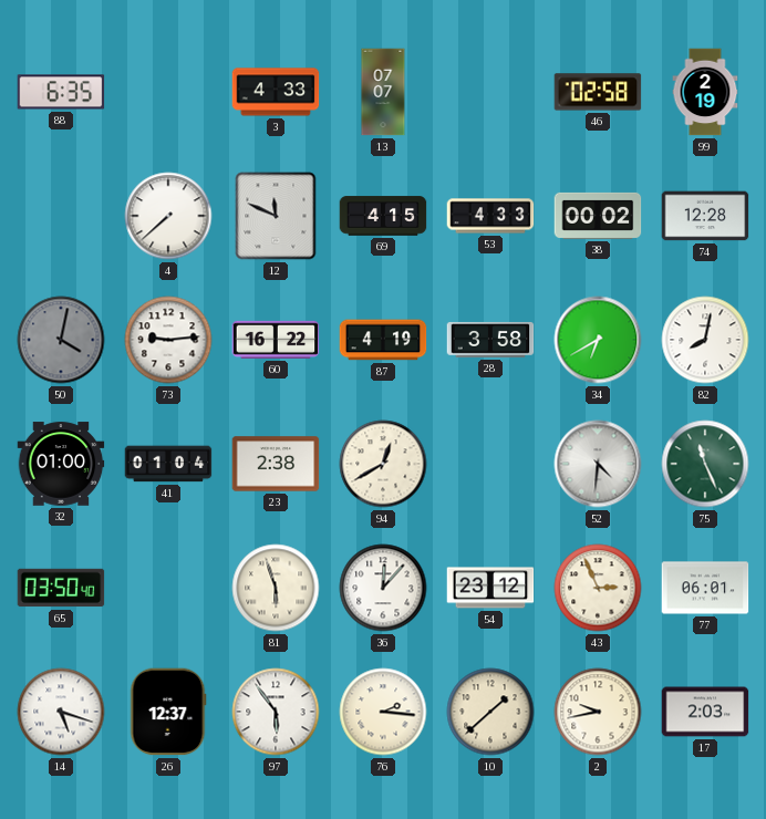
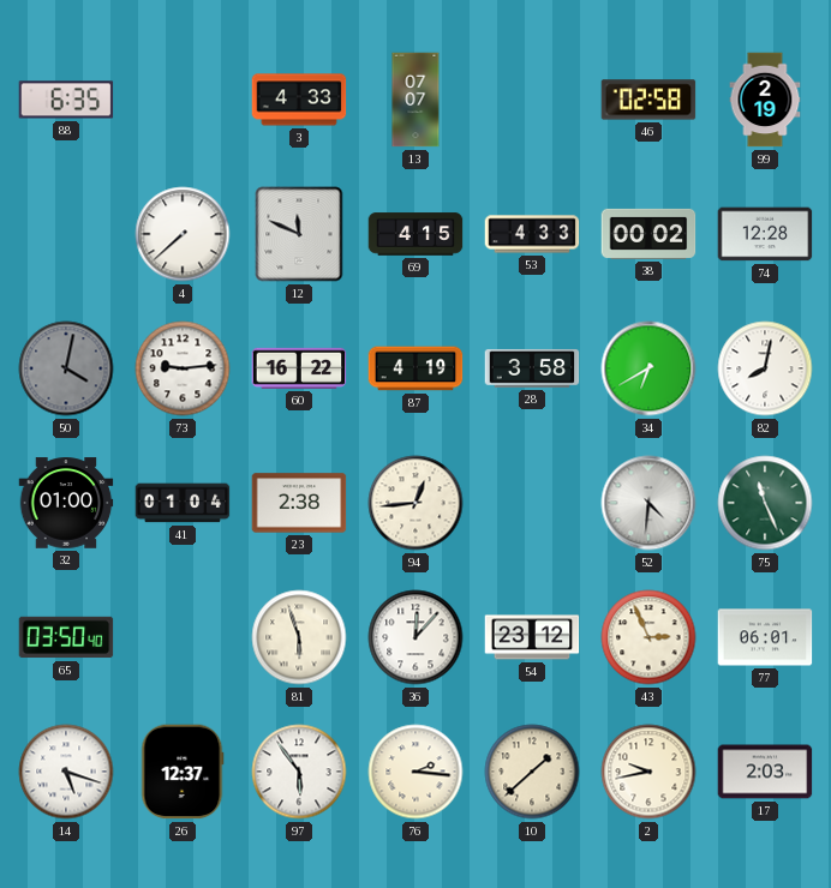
94: 12:40 -> 12:44 (416, 503)
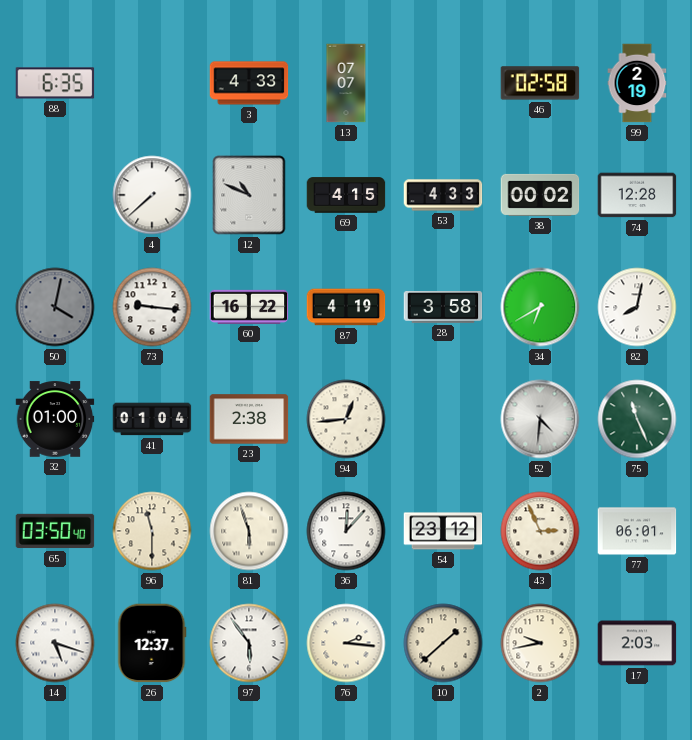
12: 11:49 -> 10:49 (249, 195)
73: 9:14 -> 9:16 (152, 307)
96: none -> 11:30 (152, 531)
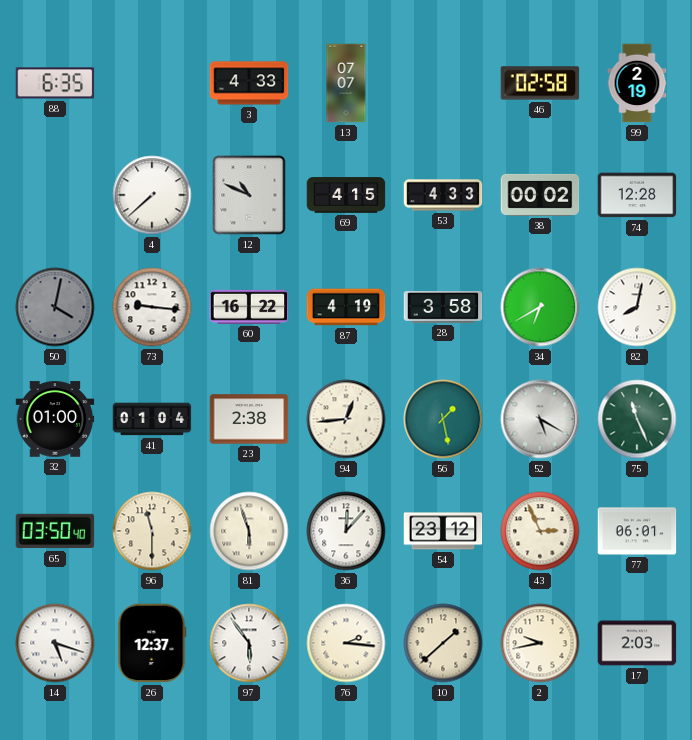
56: none -> 1:28 (443, 419)
52: 4:31 -> 5:20 (540, 419)
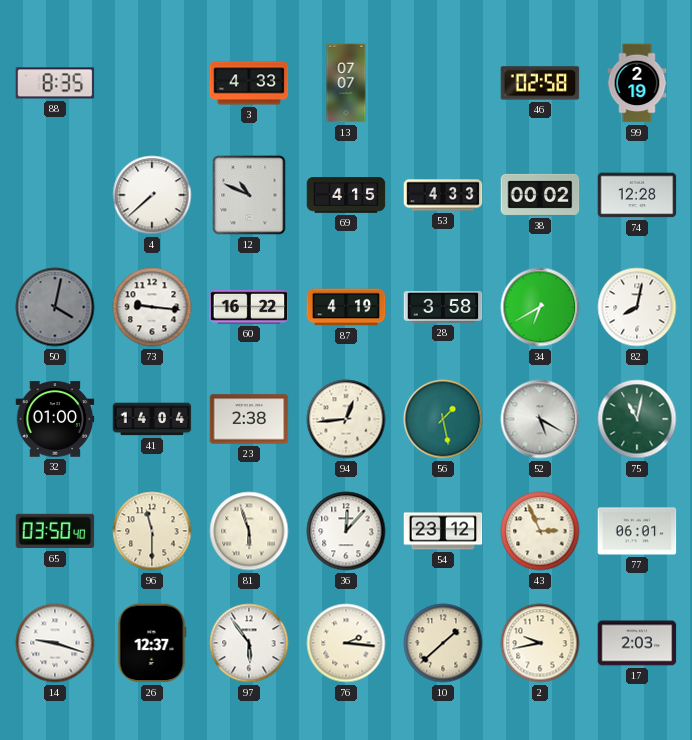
88: 6:35 -> 8:35 (55, 83)
41: 01:04 -> 14:04 (152, 419)
75: 11:26 -> 11:02 (637, 419)
14: 5:18 -> 9:18 (55, 643)
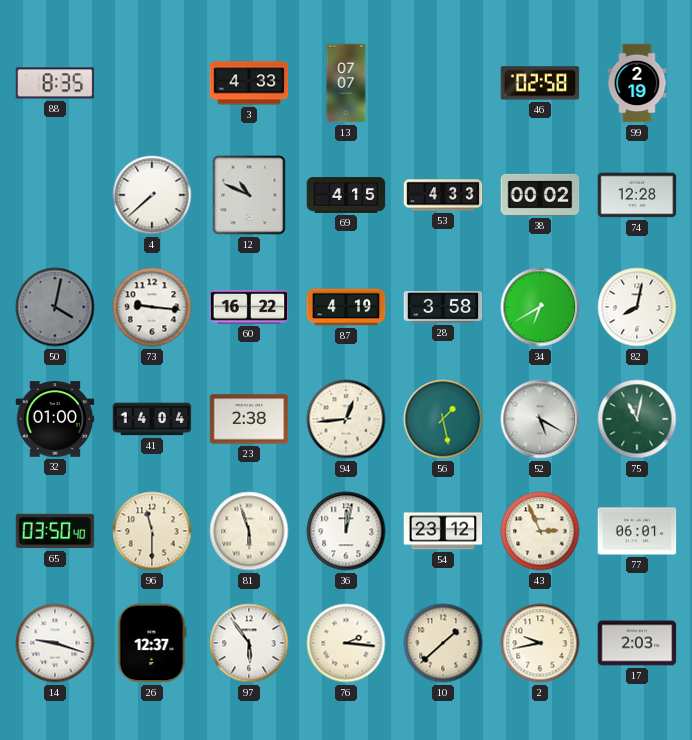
36: 12:07 -> 12:02 (346, 531)
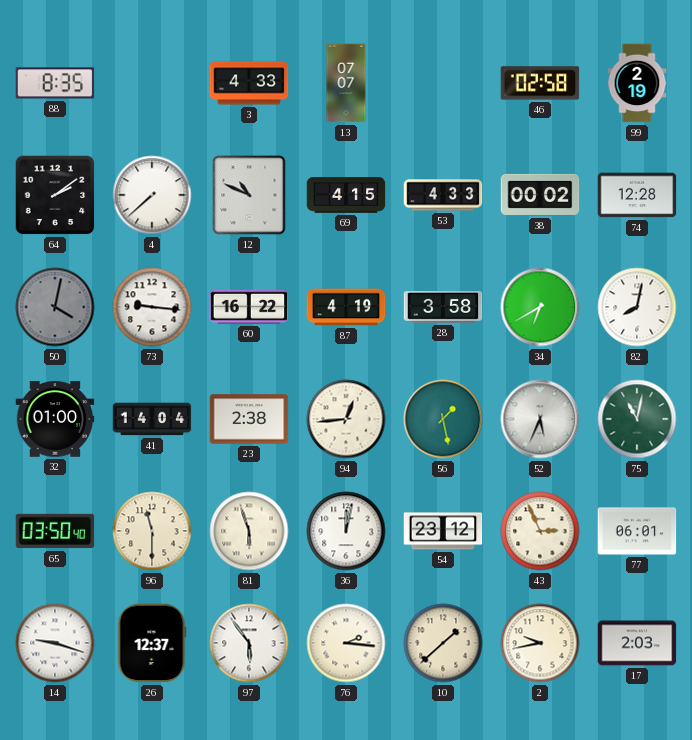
64: none -> 2:09 (55, 195)
52: 5:20 -> 5:34 (540, 419)
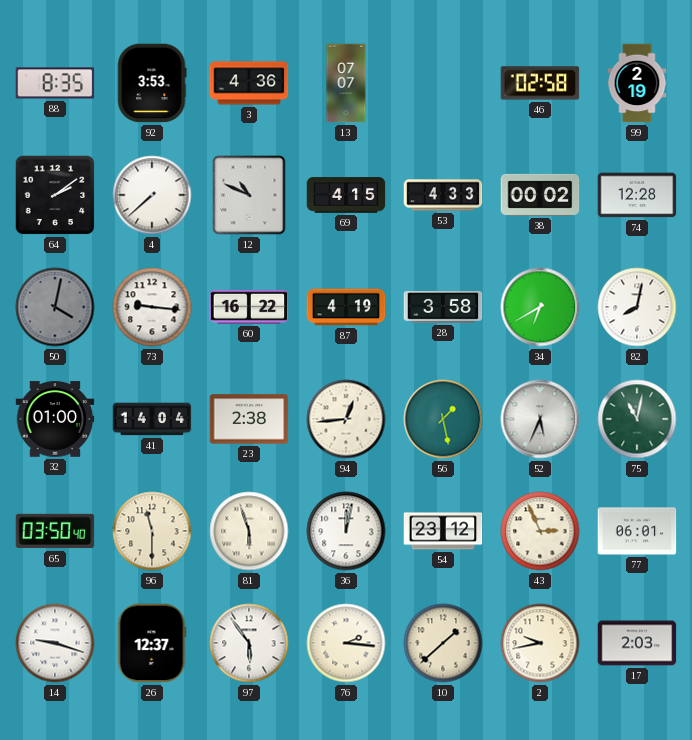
92: none -> 3:53 (152, 83)
3: 4:33 -> 4:36 (249, 83)
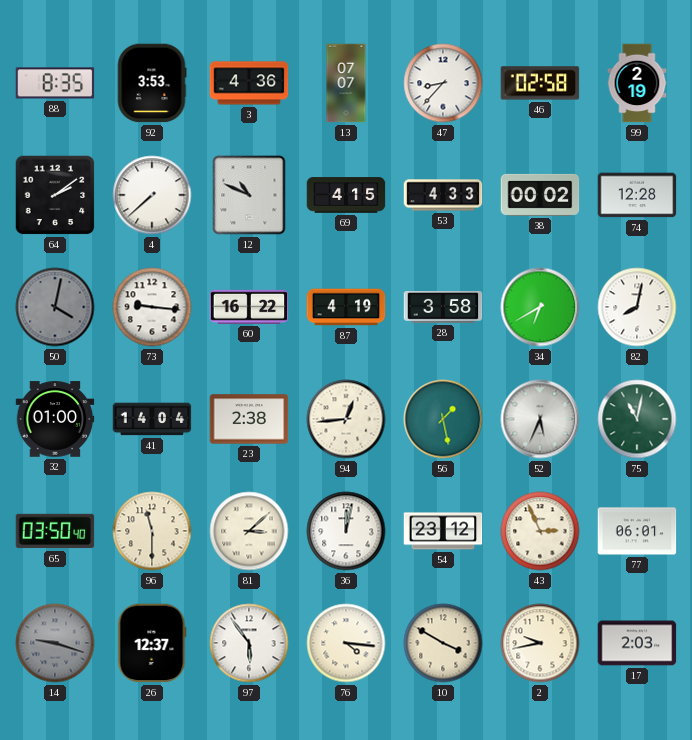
47: none -> 8:37 (443, 83)
81: 5:57 -> 3:08 (249, 531)
14 dial: white -> grey (55, 643)
76: 2:16 -> 4:16 (346, 643)
10: 1:38 -> 3:50 (443, 643)
